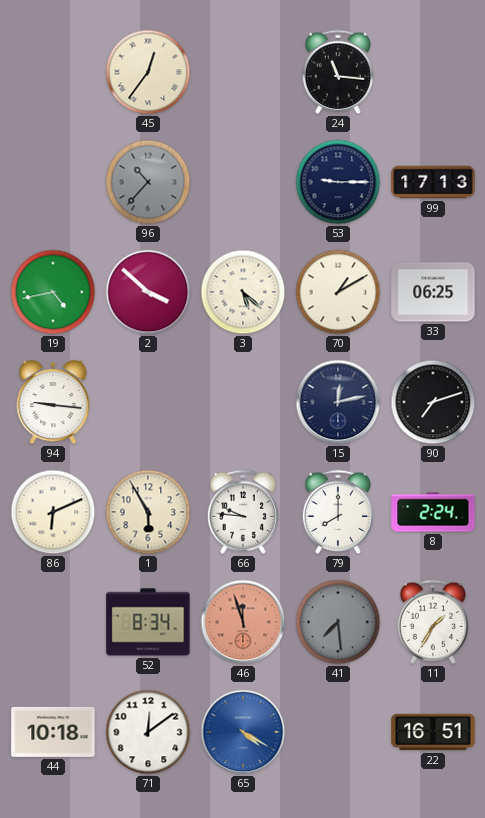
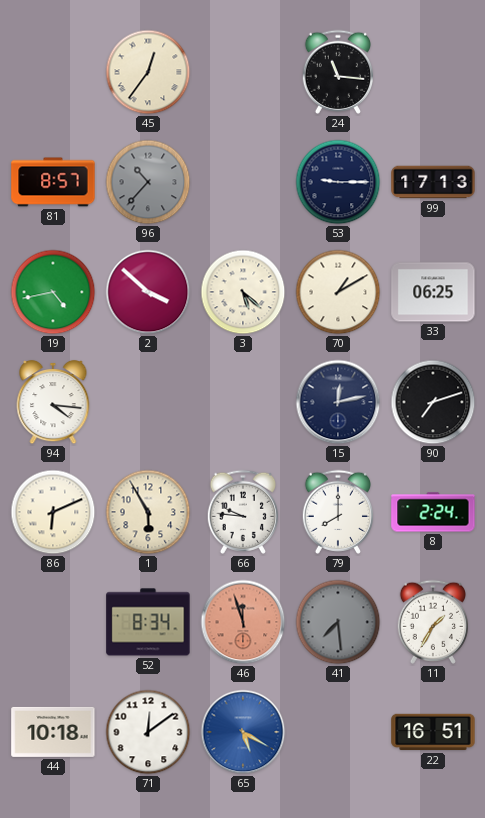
81: none -> 8:57 (53, 182)
94: 9:16 -> 4:16 (53, 402)
65: 4:20 -> 5:20 (243, 732)
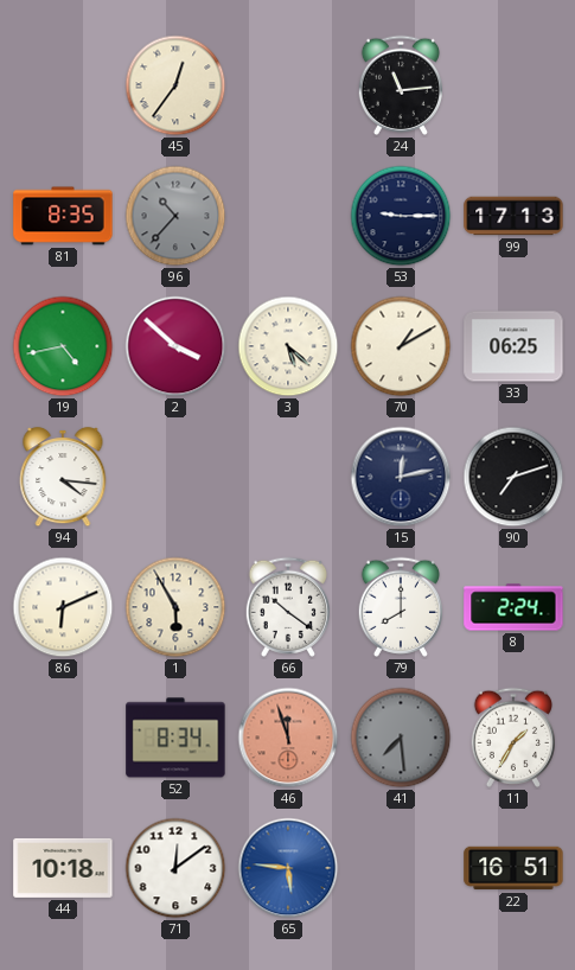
24: 11:16 -> 11:14 (400, 85)
81: 8:57 -> 8:35 (63, 216)
66: 9:46 -> 10:21 (287, 607)
65: 5:20 -> 5:46 (288, 868)
